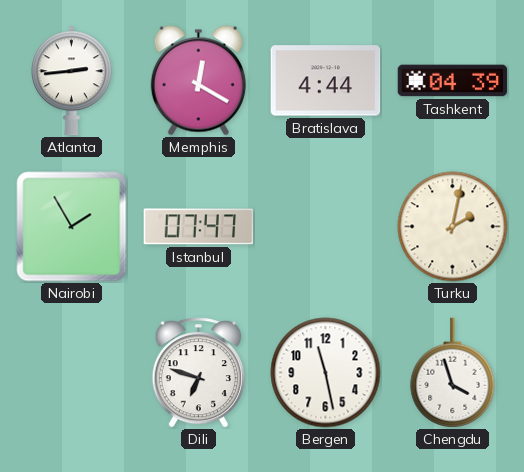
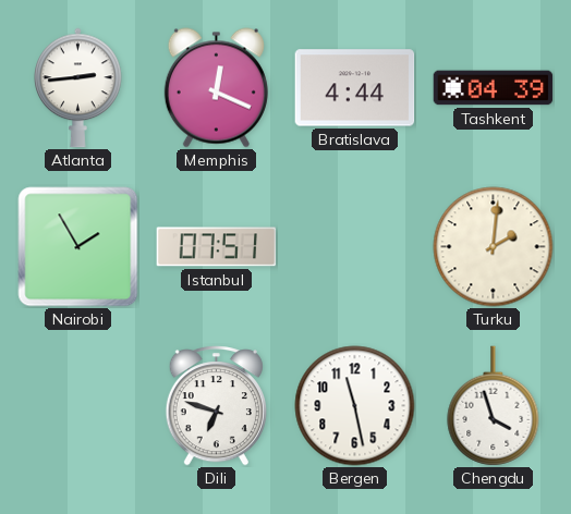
Memphis: 12:20 -> 12:19 (216, 88)
Istanbul: 07:47 -> 07:51 (217, 247)
Turku: 2:02 -> 2:01 (494, 247)
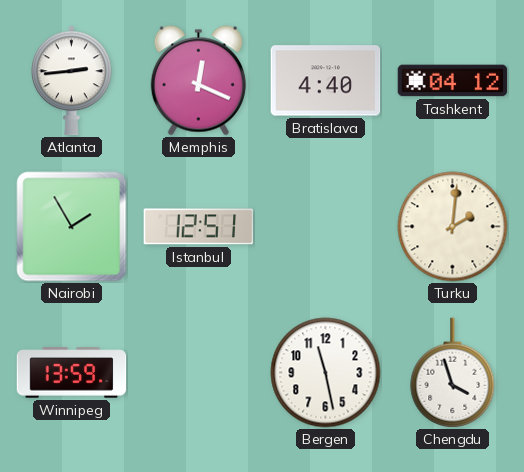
Bratislava: 4:44 -> 4:40 (326, 81)
Tashkent: 04:39 -> 04:12 (453, 81)
Istanbul: 07:51 -> 12:51 (199, 227)
Winnipeg: none -> 13:59 (72, 373)
Dili: 6:48 -> none (216, 406)
